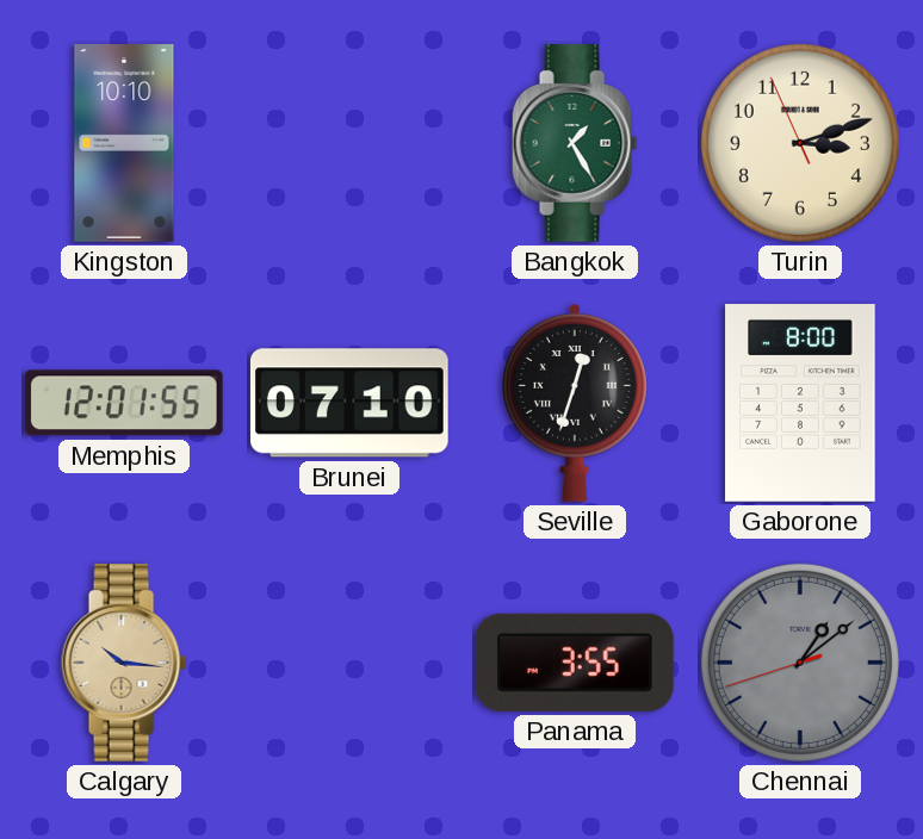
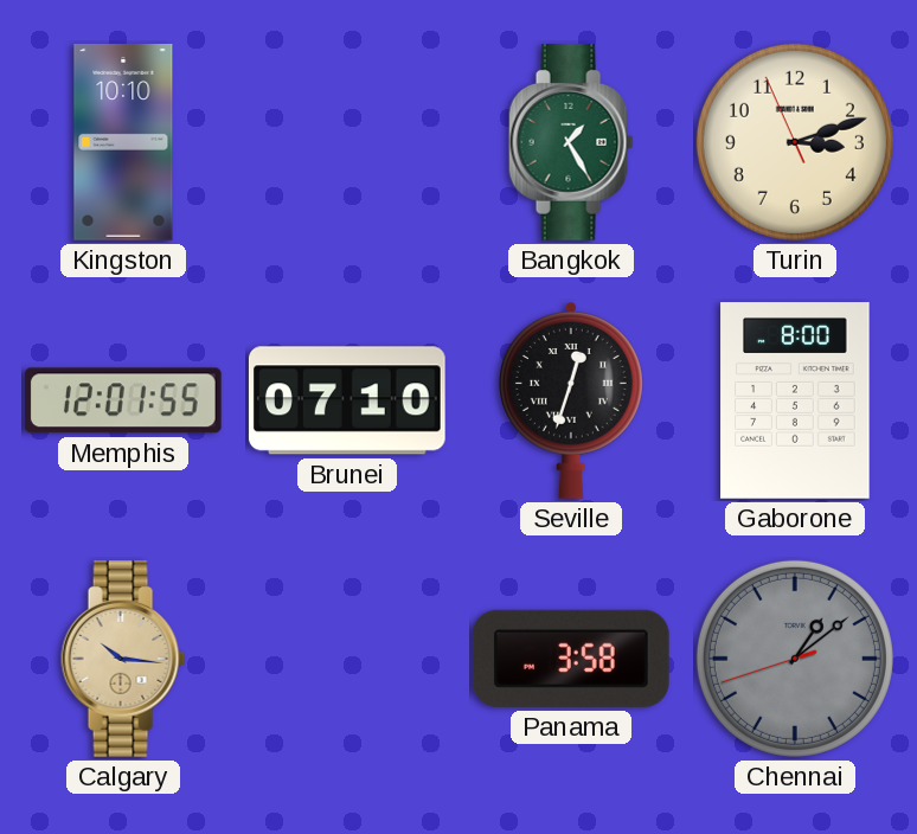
Panama: 3:55 -> 3:58 (571, 659)
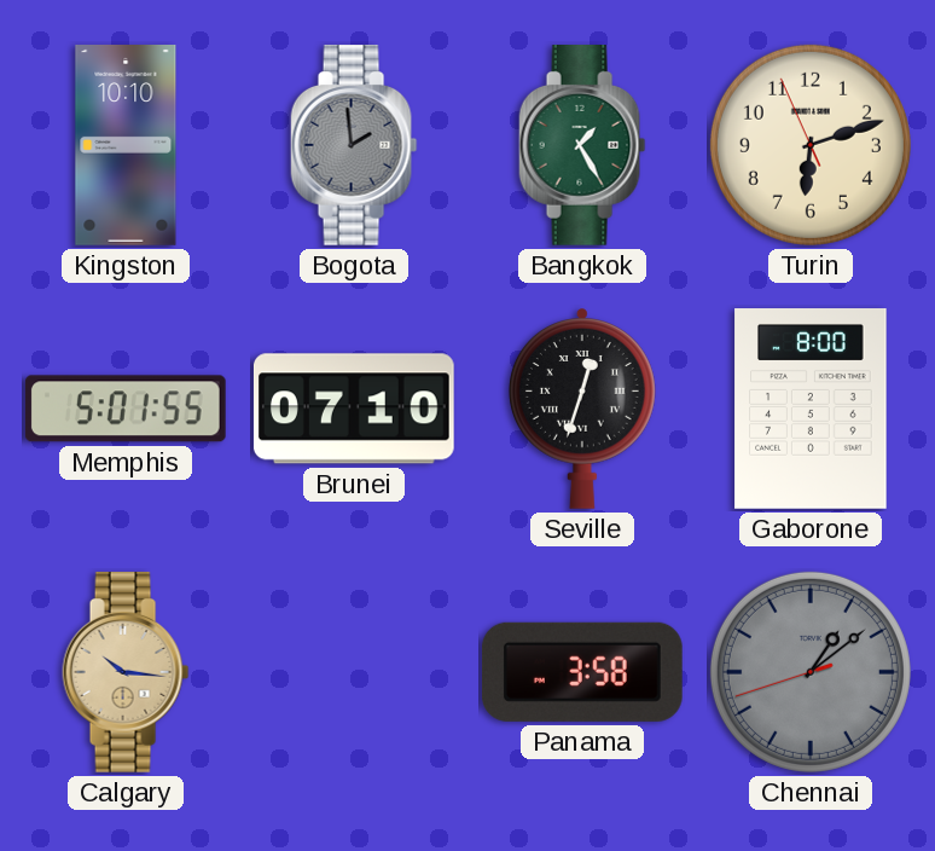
Bogota: none -> 1:59 (354, 146)
Turin: 3:11 -> 6:11 (811, 145)
Memphis: 12:01 -> 5:01 (126, 409)
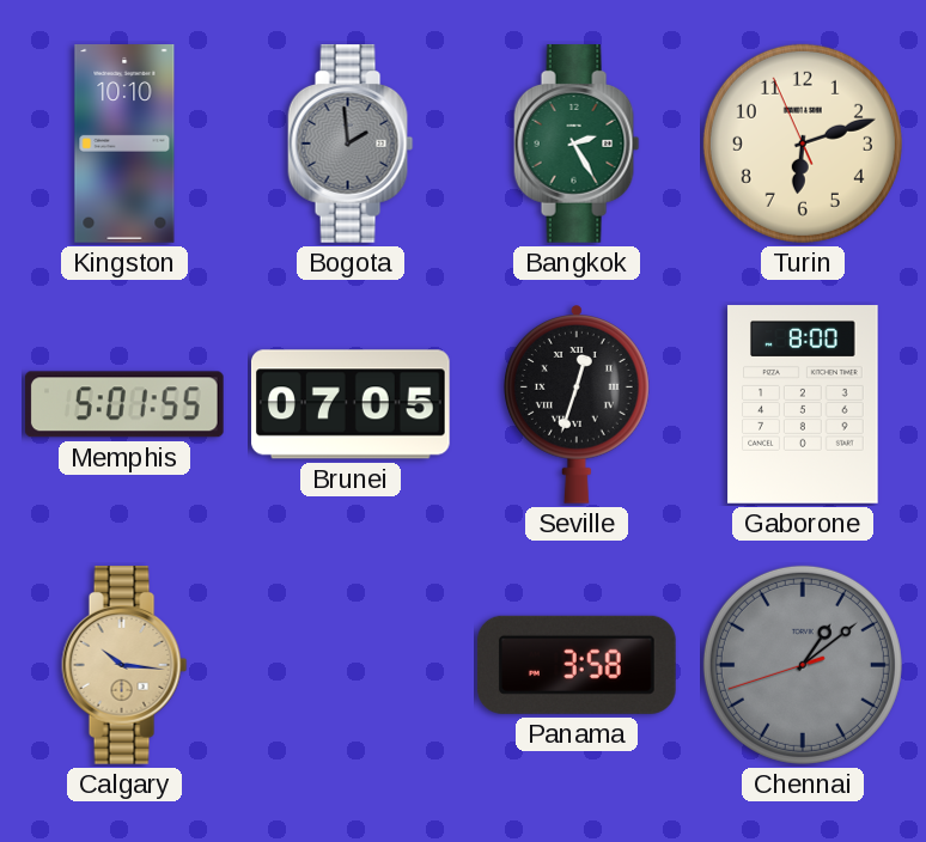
Bangkok: 1:25 -> 2:25 (577, 145)
Brunei: 07:10 -> 07:05 (351, 404)
